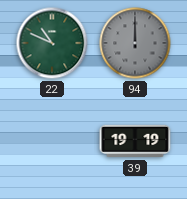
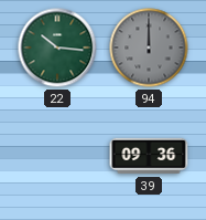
22: 10:49 -> 10:16 (57, 48)
39: 19:19 -> 09:36 (149, 156)
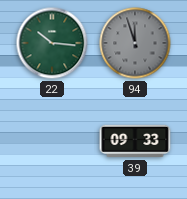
94: 12:00 -> 11:57 (135, 43)
39: 09:36 -> 09:33 (135, 141)
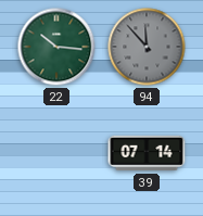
94: 11:57 -> 11:53 (147, 47)
39: 09:33 -> 07:14 (147, 153)
